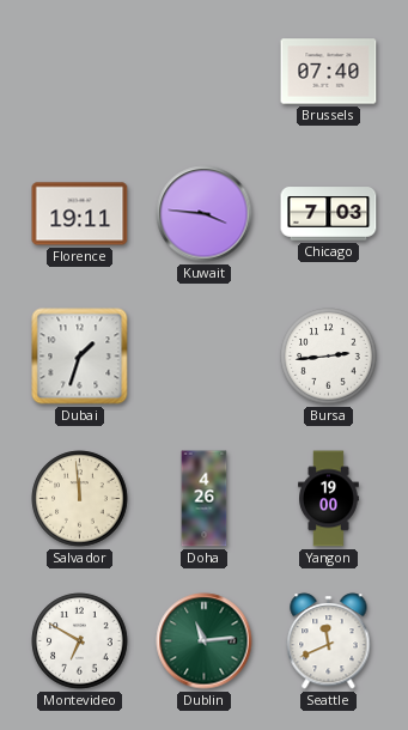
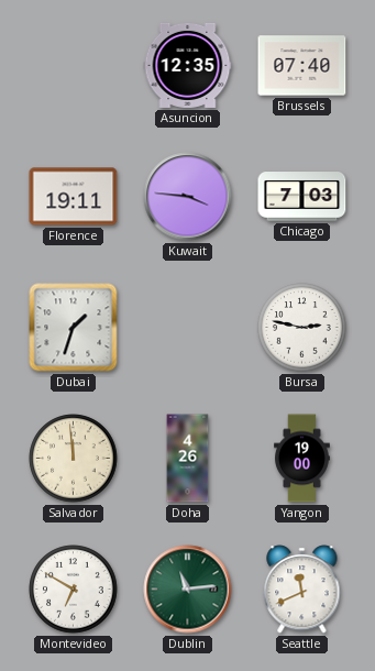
Asuncion: none -> 12:35 (188, 65)
Bursa: 2:44 -> 2:47 (302, 328)
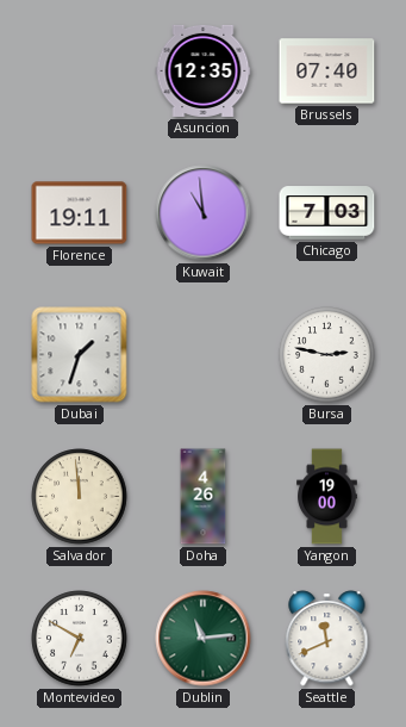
Kuwait: 3:46 -> 10:59 (204, 213)
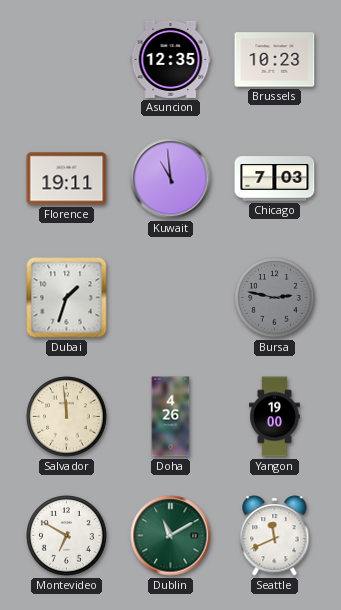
Brussels: 07:40 -> 10:23 (275, 60)
Bursa dial: white -> grey (275, 298)
Dublin: 11:14 -> 11:10 (171, 536)
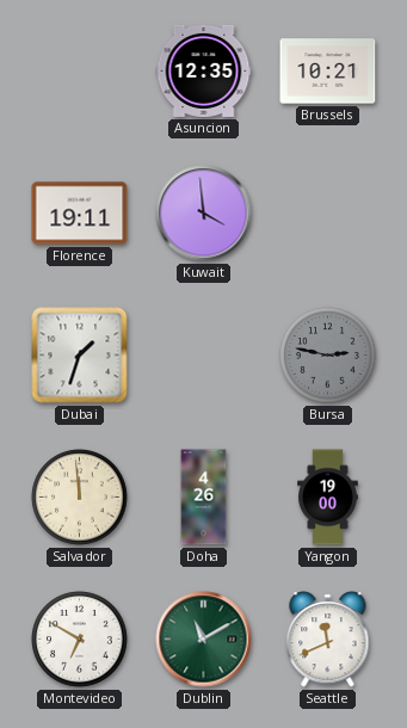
Brussels: 10:23 -> 10:21 (328, 72)
Kuwait: 10:59 -> 3:59 (204, 214)
Chicago: 7:03 -> none (275, 179)
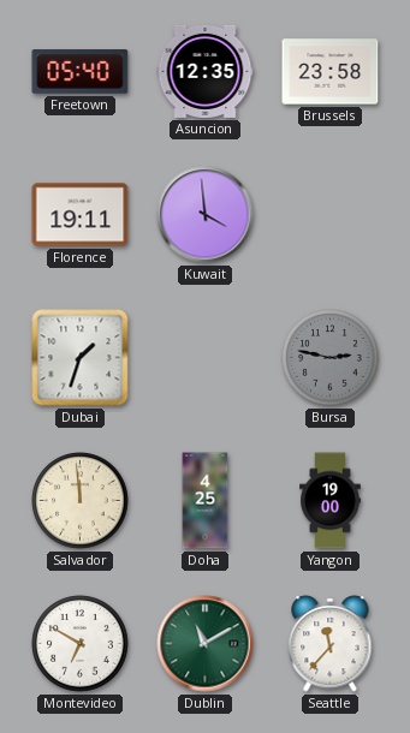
Freetown: none -> 05:40 (81, 72)
Brussels: 10:21 -> 23:58 (331, 72)
Doha: 4:26 -> 4:25 (206, 501)
Seattle: 11:41 -> 11:37 (331, 644)
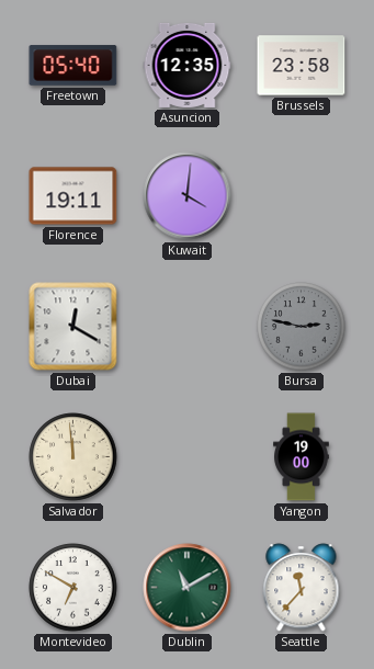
Kuwait: 3:59 -> 4:01 (188, 196)
Dubai: 1:33 -> 12:20 (73, 327)
Doha: 4:25 -> none (206, 501)
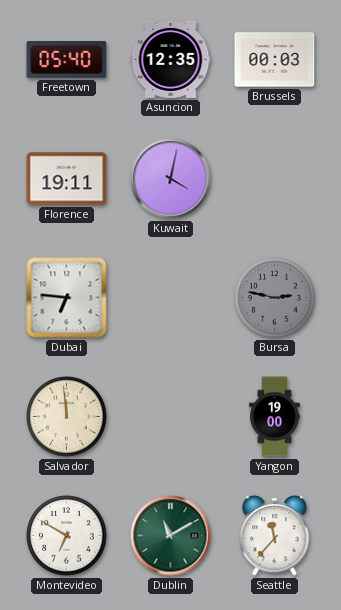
Brussels: 23:58 -> 00:03 (275, 60)
Kuwait: 4:01 -> 4:02 (171, 179)
Dubai: 12:20 -> 6:46 (67, 298)
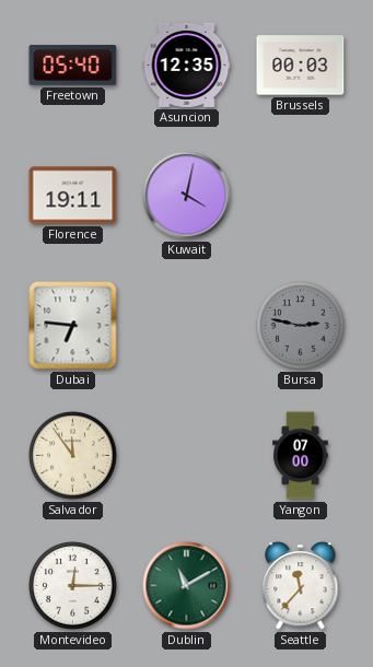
Salvador: 11:59 -> 11:54 (73, 456)
Yangon: 19:00 -> 07:00 (301, 456)
Montevideo: 6:50 -> 12:15 (73, 586)
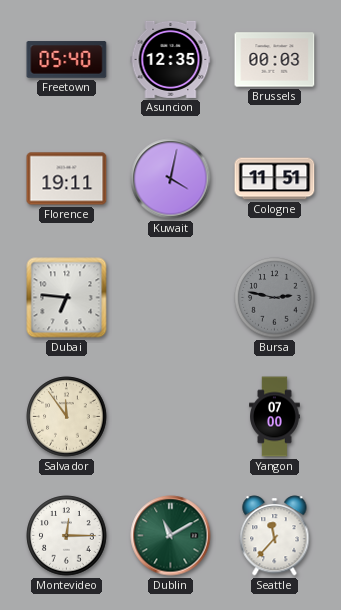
Cologne: none -> 11:51 (275, 179)
